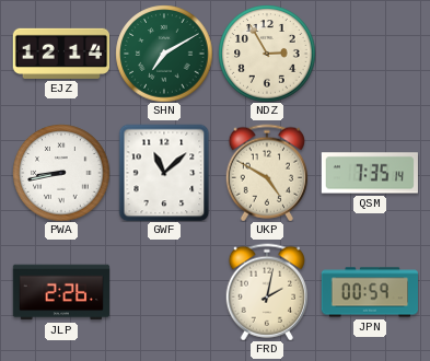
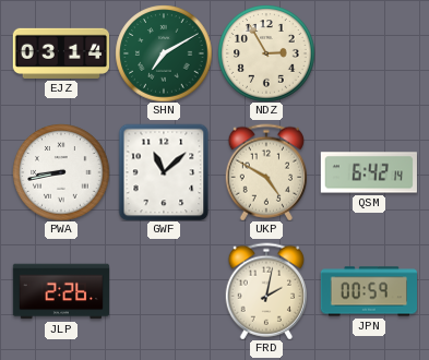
EJZ: 12:14 -> 03:14 (60, 53)
QSM: 7:35 -> 6:42 (369, 172)
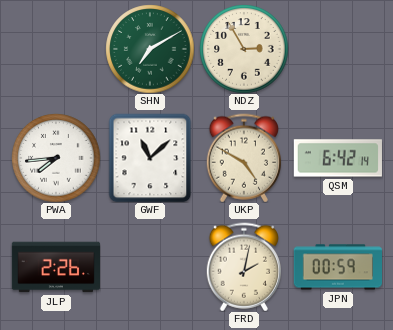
EJZ: 03:14 -> none (60, 53)
PWA: 8:43 -> 7:44 (56, 158)
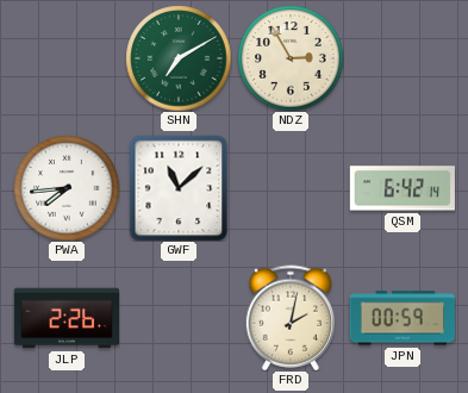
UKP: 4:50 -> none (243, 158)
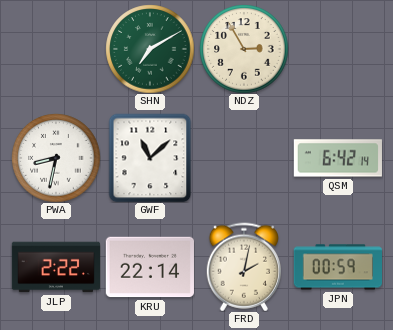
PWA: 7:44 -> 8:32 (56, 158)
JLP: 2:26 -> 2:22 (55, 267)
KRU: none -> 22:14 (150, 267)
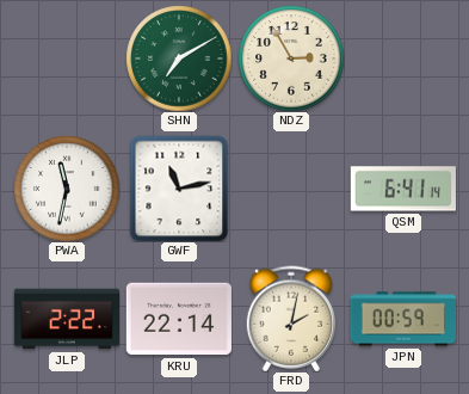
PWA: 8:32 -> 11:32 (67, 189)
GWF: 11:08 -> 11:13 (179, 189)
QSM: 6:42 -> 6:41 (403, 189)
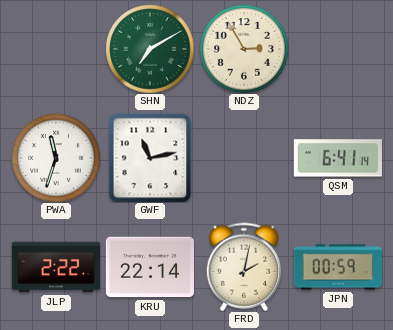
PWA: 11:32 -> 11:33 (56, 158)
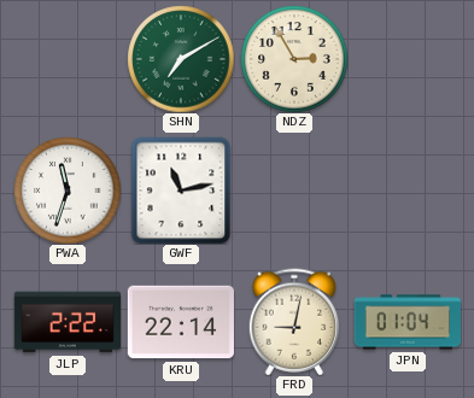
QSM: 6:41 -> none (338, 158)
FRD: 2:02 -> 9:02 (293, 322)
JPN: 00:59 -> 01:04 (406, 322)
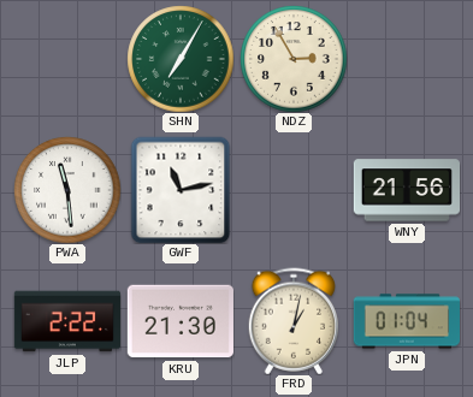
SHN: 7:10 -> 7:05 (181, 59)
PWA: 11:33 -> 11:29 (67, 190)
WNY: none -> 21:56 (406, 190)
KRU: 22:14 -> 21:30 (181, 321)
FRD: 9:02 -> 1:02 (292, 321)
